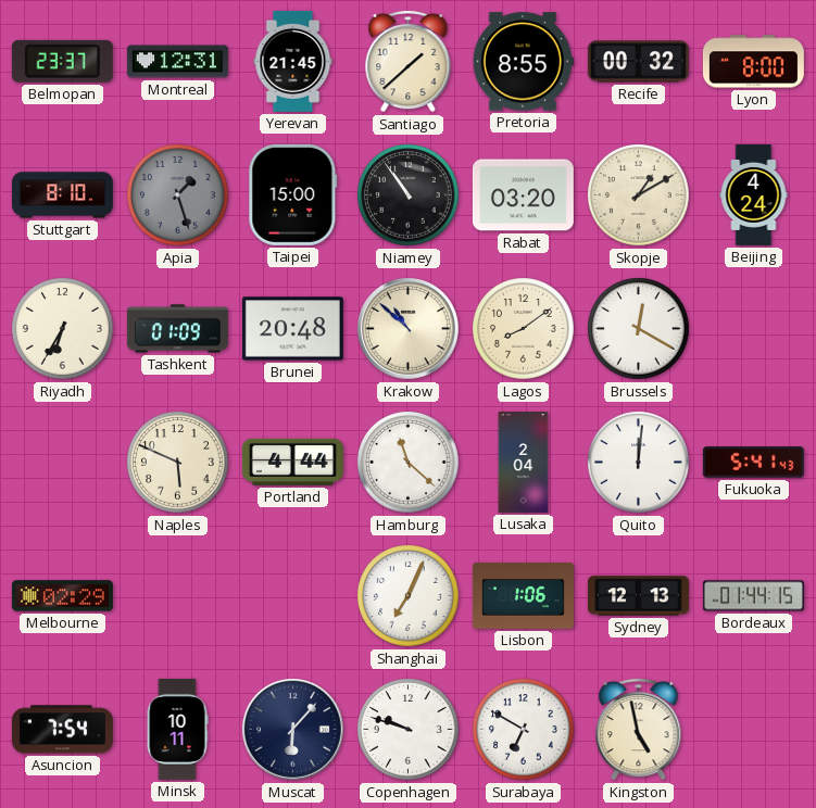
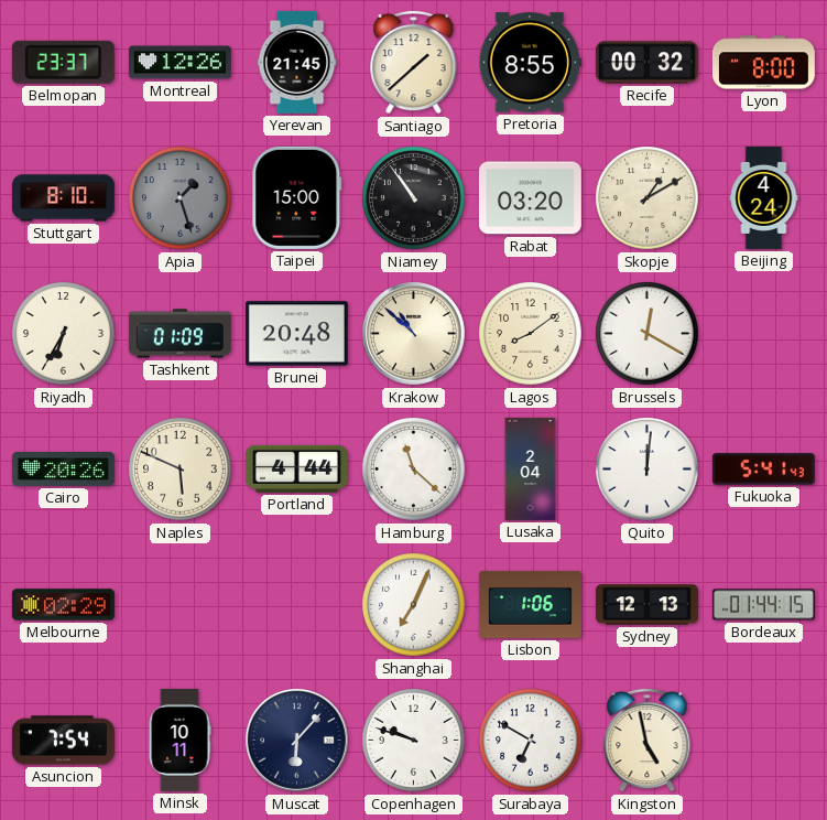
Montreal: 12:31 -> 12:26 (179, 63)
Cairo: none -> 20:26 (63, 470)
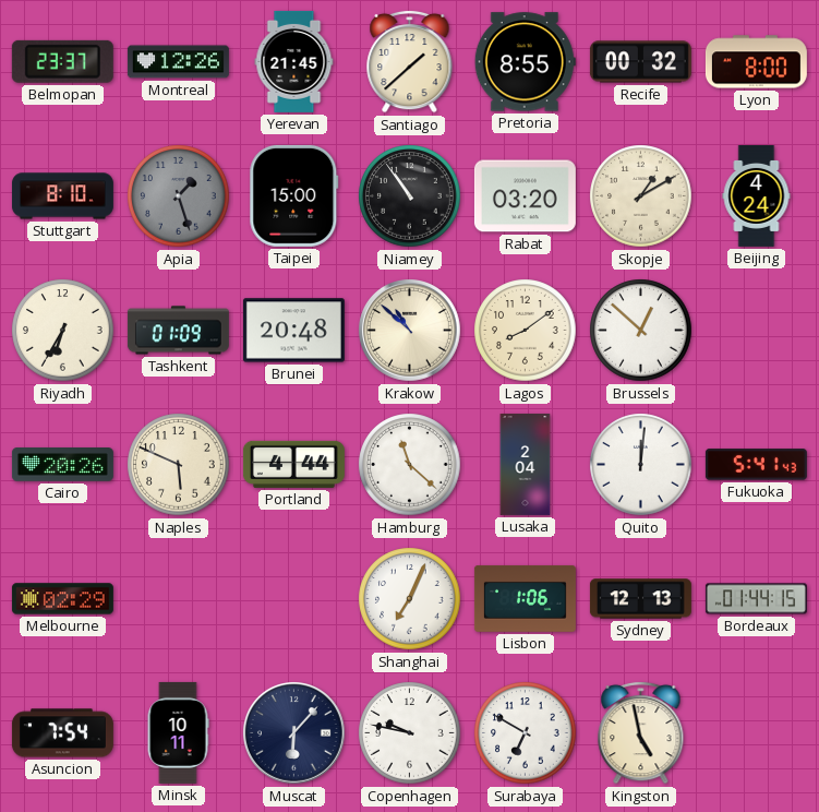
Brussels: 12:20 -> 12:52 (641, 331)
Copenhagen: 9:48 -> 9:47 (410, 733)
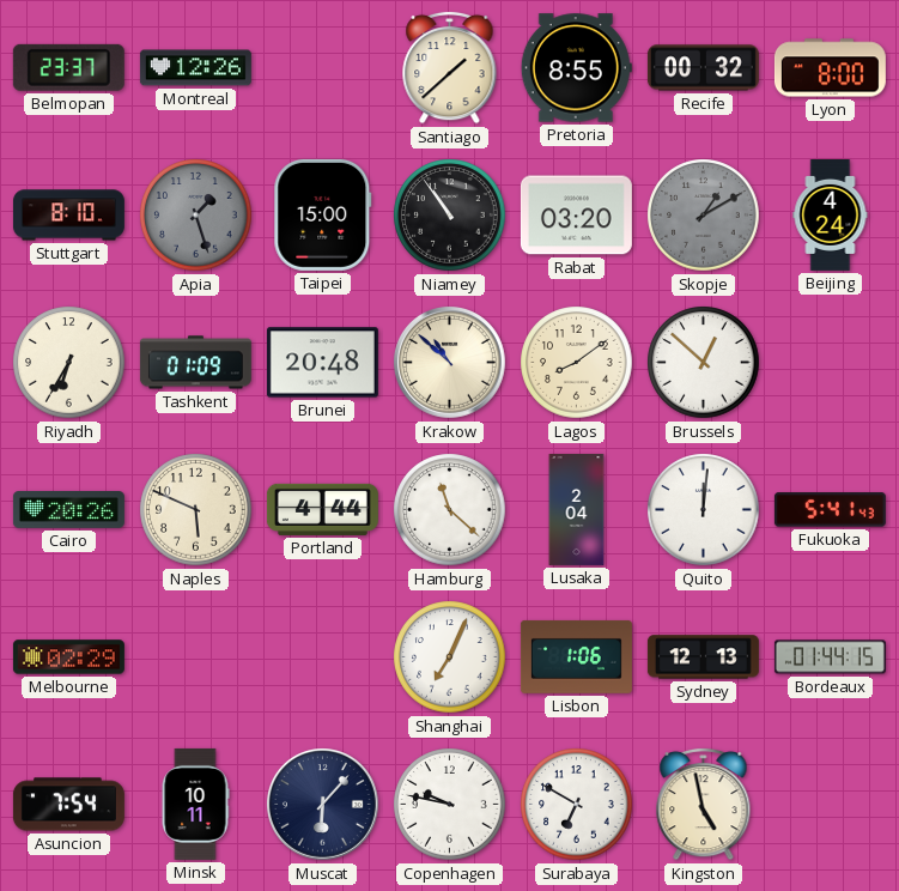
Yerevan: 21:45 -> none (294, 61)
Skopje dial: cream -> grey (704, 216)
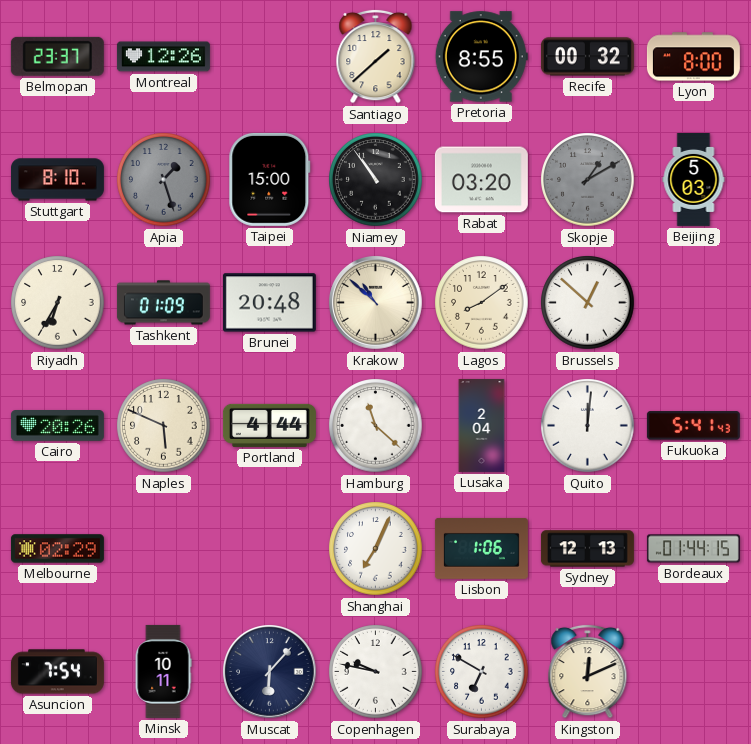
Beijing: 4:24 -> 5:03 (694, 179)
Kingston: 4:58 -> 12:11 (588, 671)
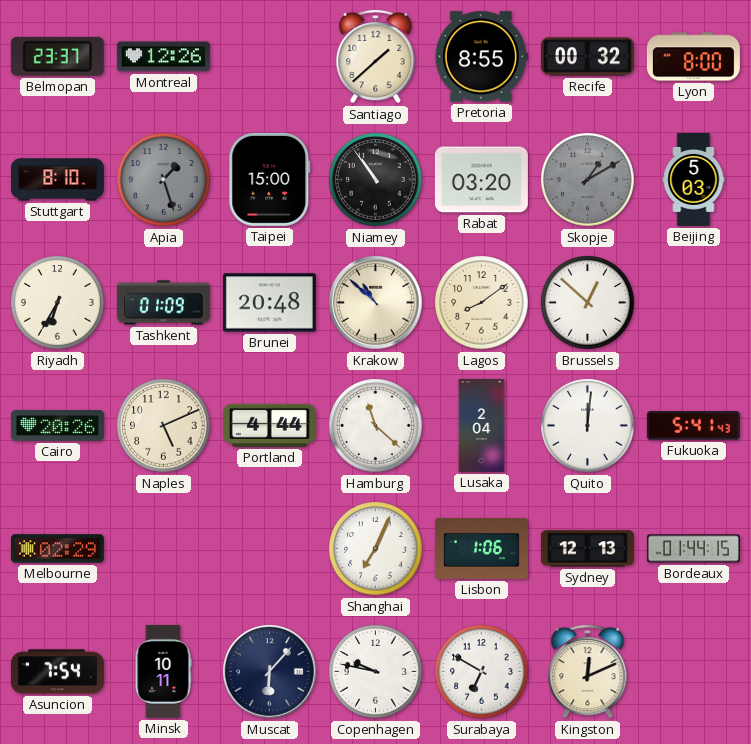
Naples: 5:49 -> 5:11 (164, 426)
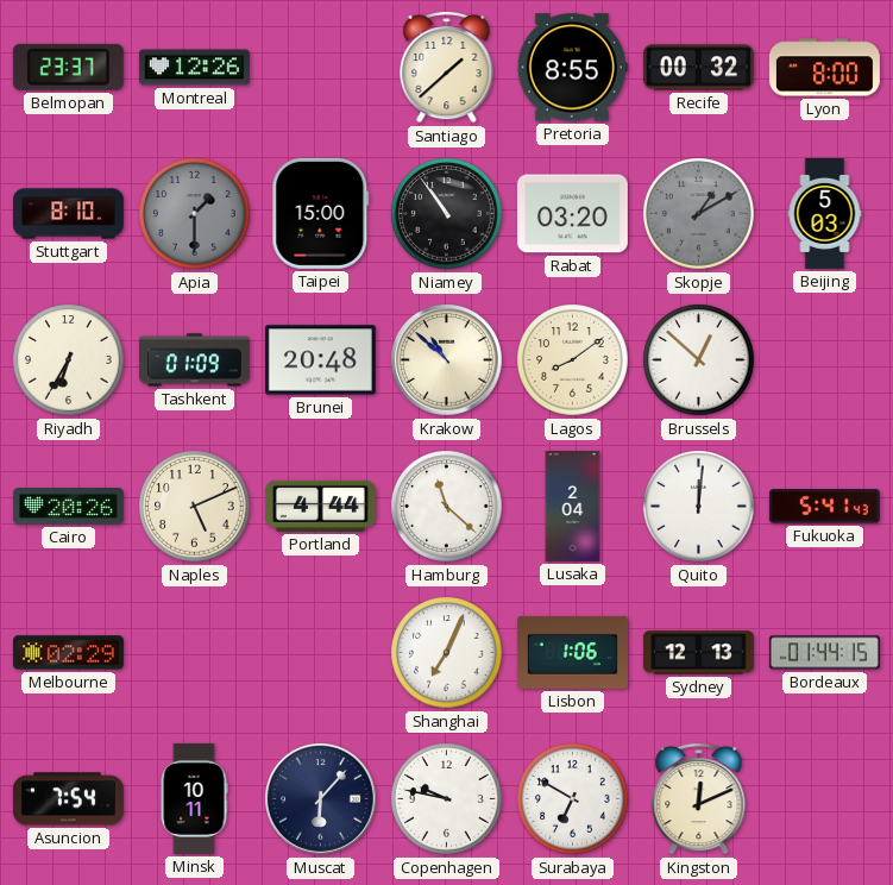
Apia: 1:27 -> 1:30 (195, 214)
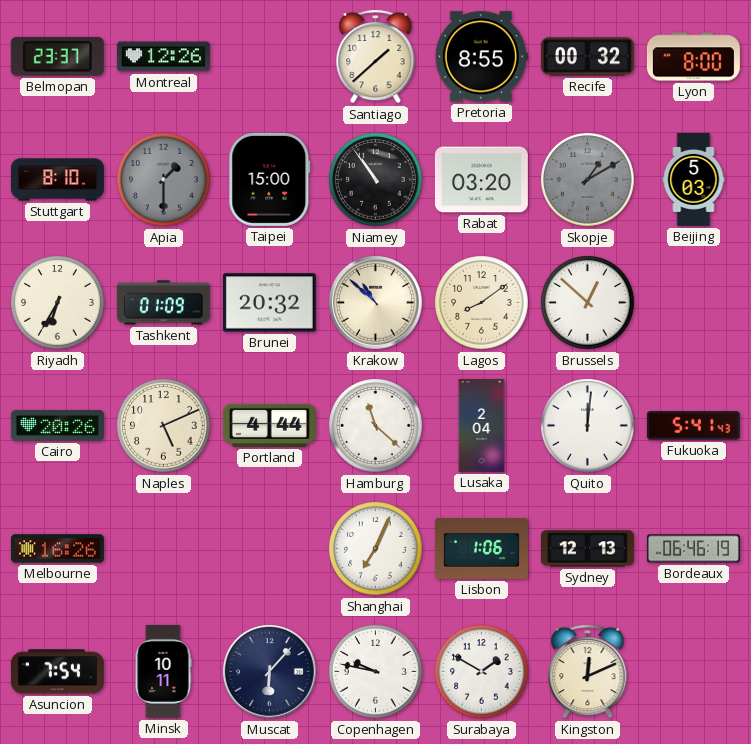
Brunei: 20:48 -> 20:32 (269, 303)
Melbourne: 02:29 -> 16:26 (57, 549)
Bordeaux: 01:44 -> 06:46 (693, 549)
Surabaya: 6:50 -> 1:50 (482, 672)
